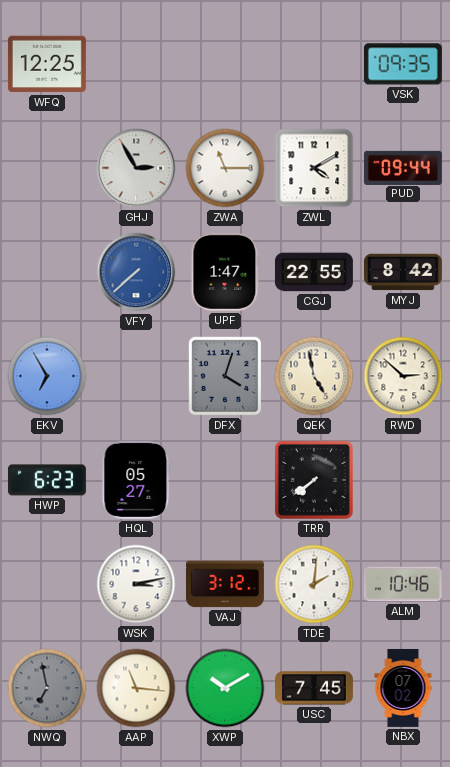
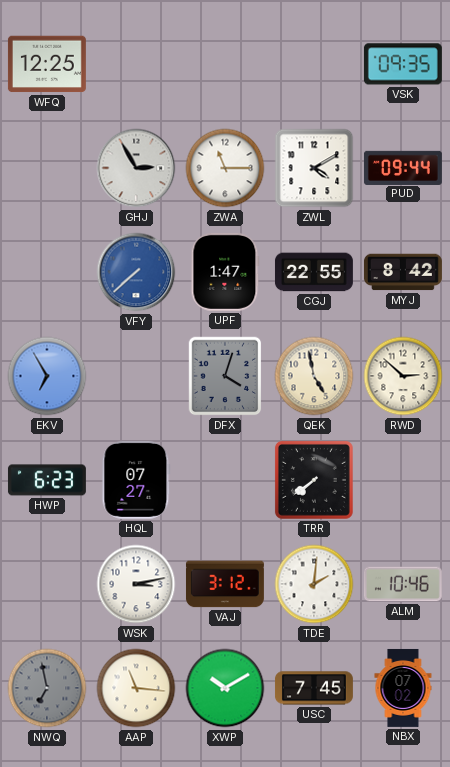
HQL: 05:27 -> 07:27 (136, 480)
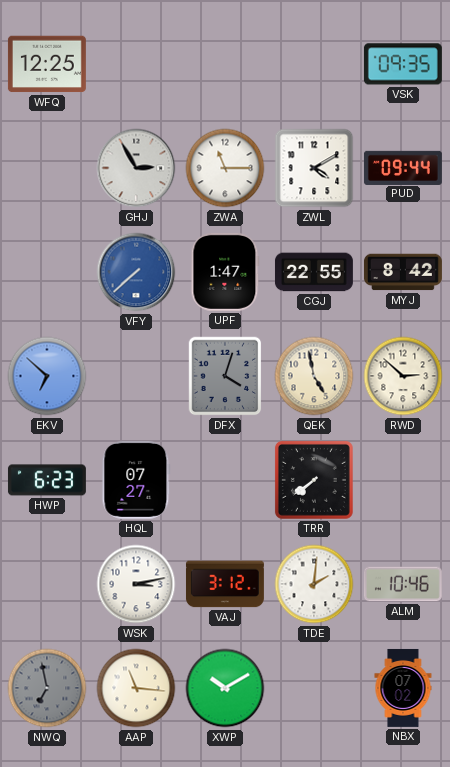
EKV: 6:55 -> 6:52 (47, 376)
USC: 7:45 -> none (314, 688)
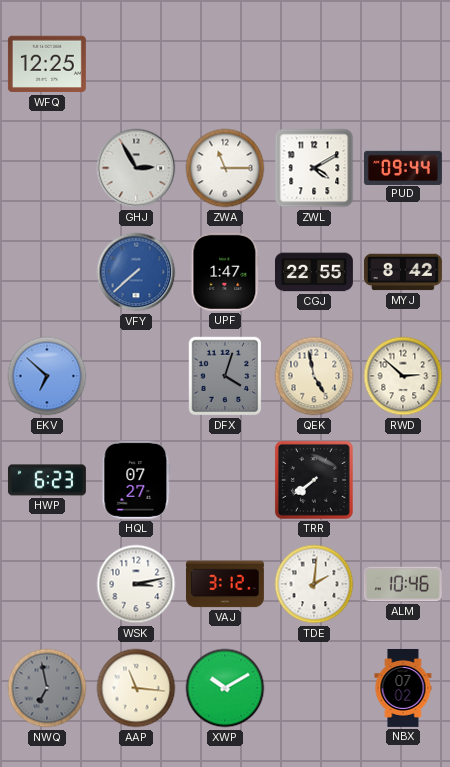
VSK: 09:35 -> none (403, 64)
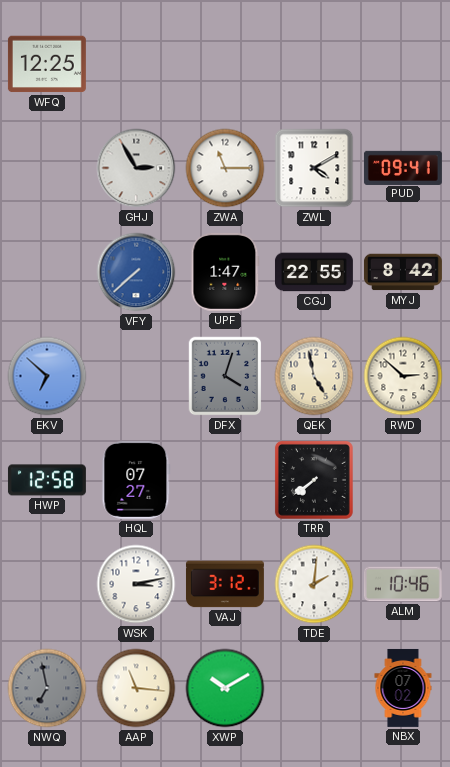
PUD: 09:44 -> 09:41 (403, 167)
HWP: 6:23 -> 12:58 (47, 480)
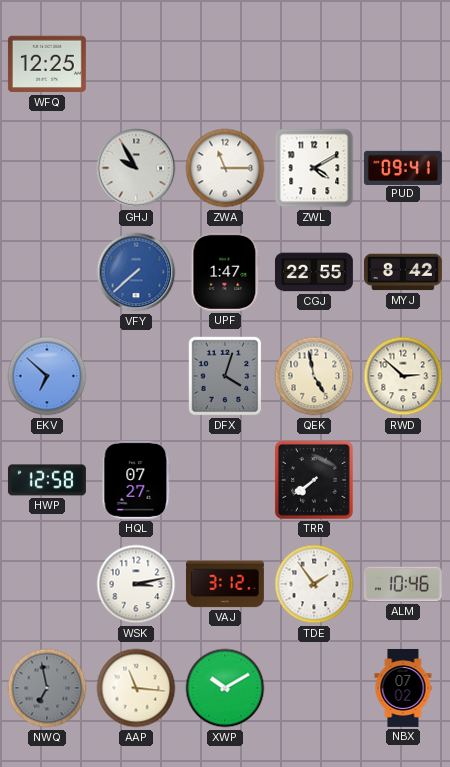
GHJ: 2:55 -> 9:55 (136, 168)
TDE: 2:01 -> 1:54 (314, 584)
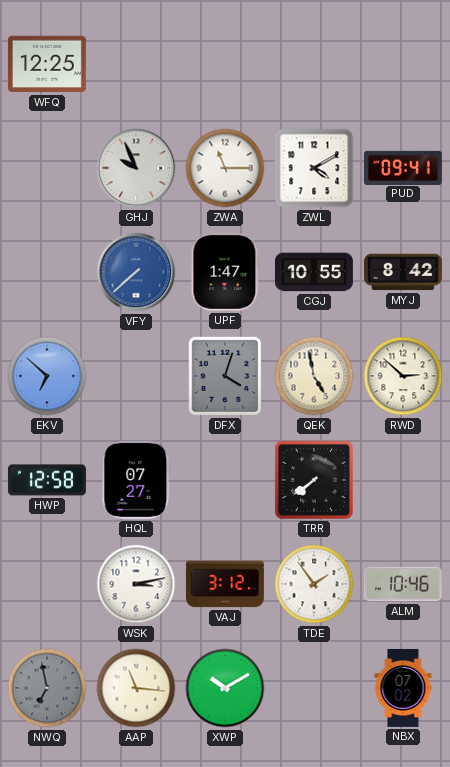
GHJ: 9:55 -> 9:56 (136, 168)
CGJ: 22:55 -> 10:55 (314, 272)
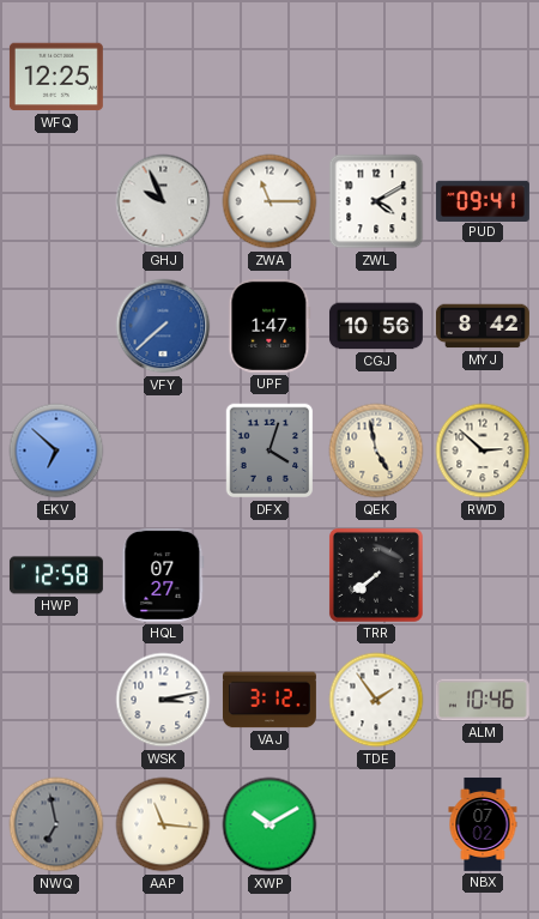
CGJ: 10:55 -> 10:56 (376, 326)
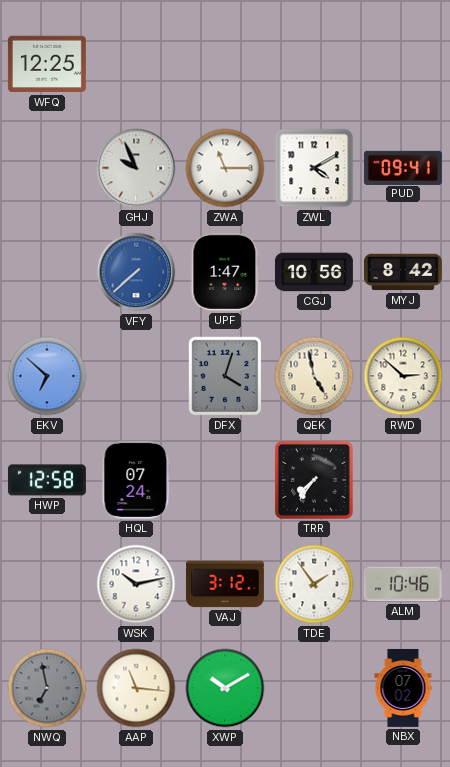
HQL: 07:27 -> 07:24 (136, 480)
TRR: 7:39 -> 7:36 (314, 480)
WSK: 3:13 -> 10:13 (136, 584)
